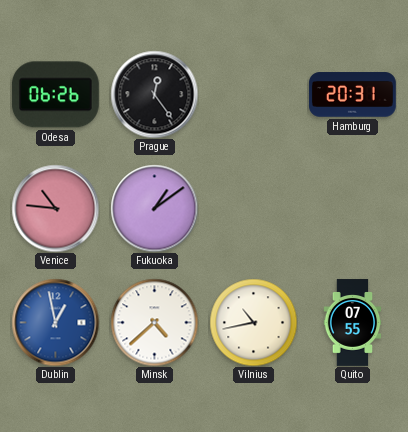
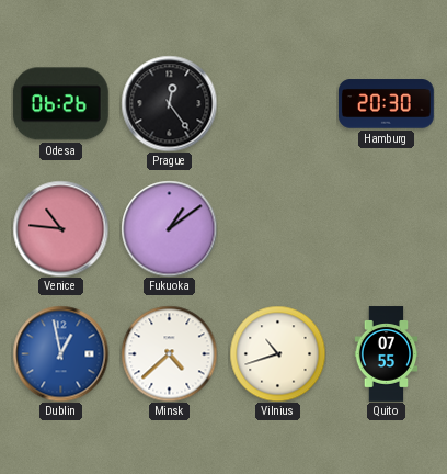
Hamburg: 20:31 -> 20:30 (387, 104)
Vilnius: 10:43 -> 10:42 (277, 353)
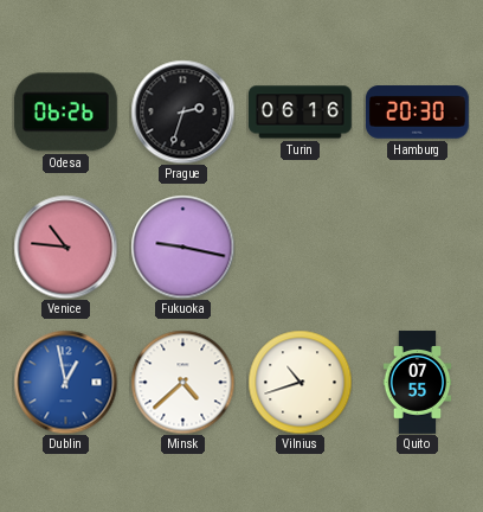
Prague: 12:24 -> 2:33 (182, 111)
Turin: none -> 06:16 (301, 113)
Fukuoka: 1:09 -> 9:17 (182, 247)
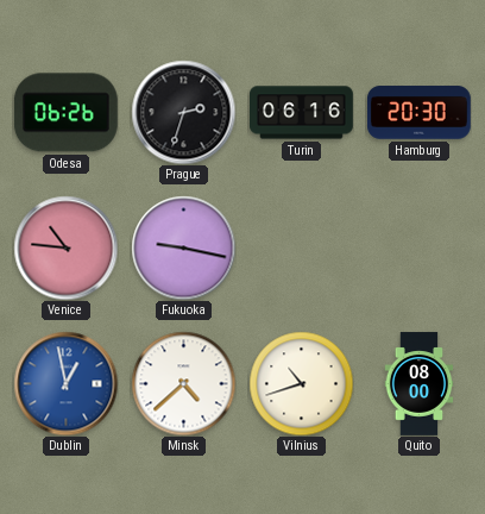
Quito: 07:55 -> 08:00 (420, 384)
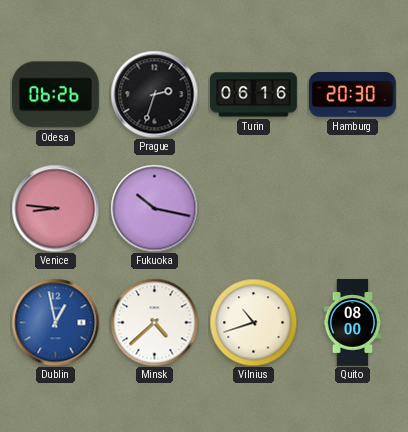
Venice: 10:46 -> 8:46 (55, 208)
Fukuoka: 9:17 -> 10:17 (154, 208)
